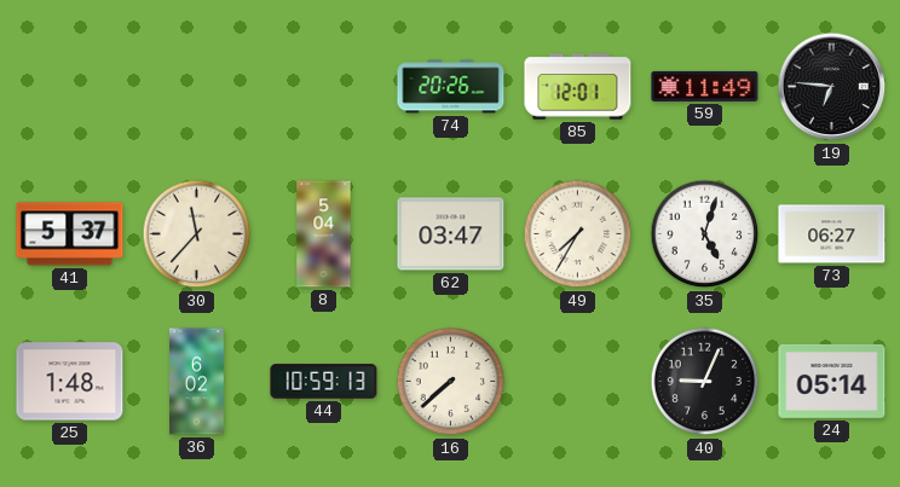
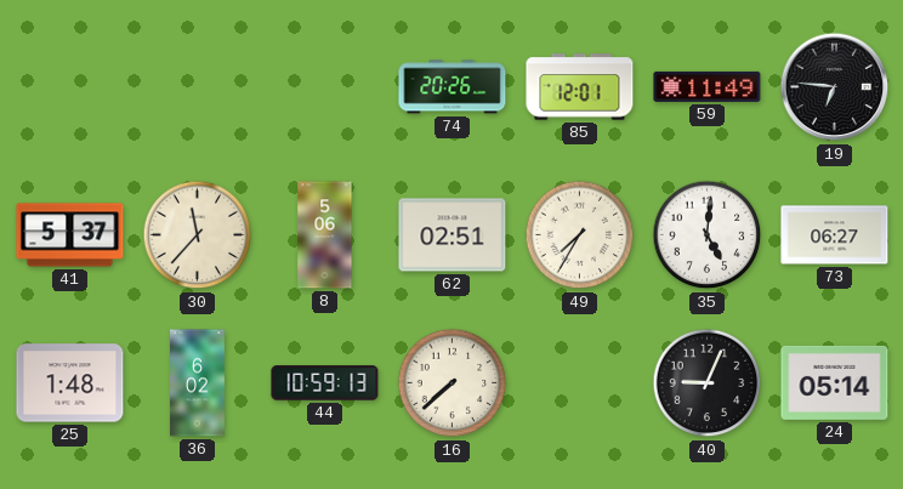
8: 5:04 -> 5:06 (325, 235)
62: 03:47 -> 02:51 (453, 235)
35: 5:03 -> 5:01 (708, 235)
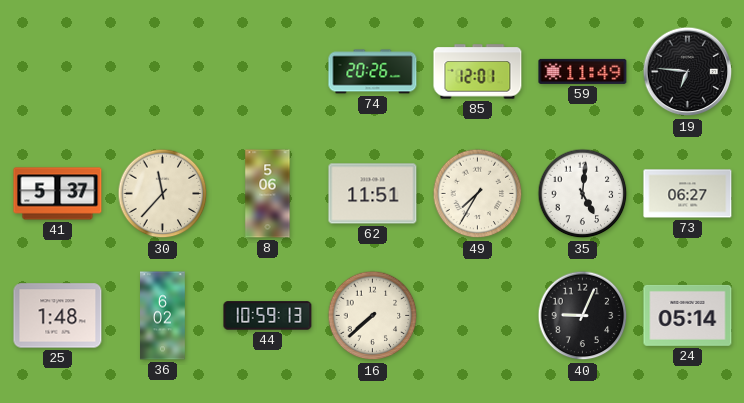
62: 02:51 -> 11:51 (373, 194)
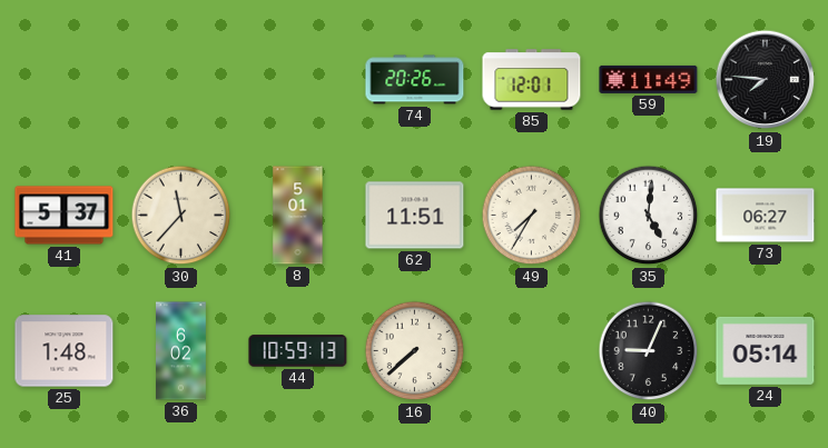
19: 6:46 -> 7:46 (766, 80)
8: 5:06 -> 5:01 (298, 216)
